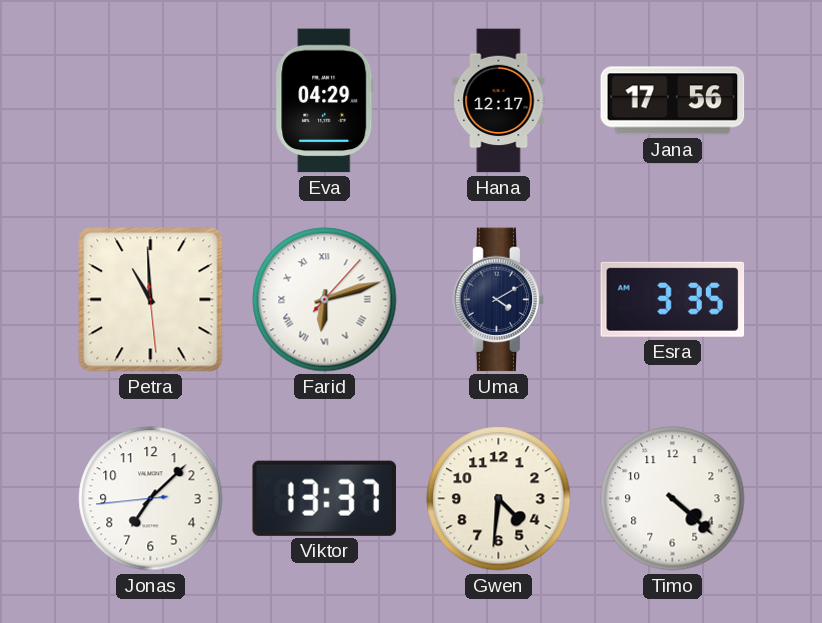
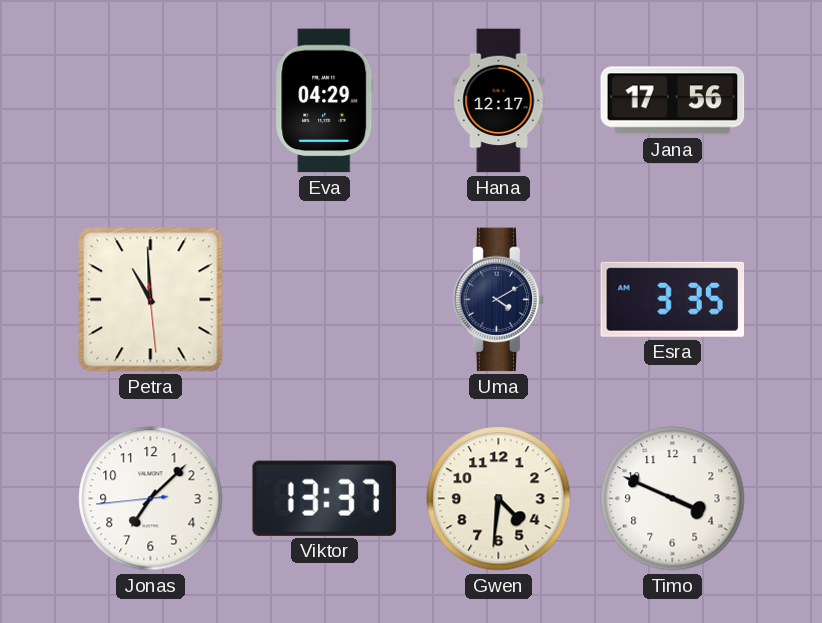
Farid: 6:12 -> none (325, 300)
Timo: 4:22 -> 3:49 (673, 499)
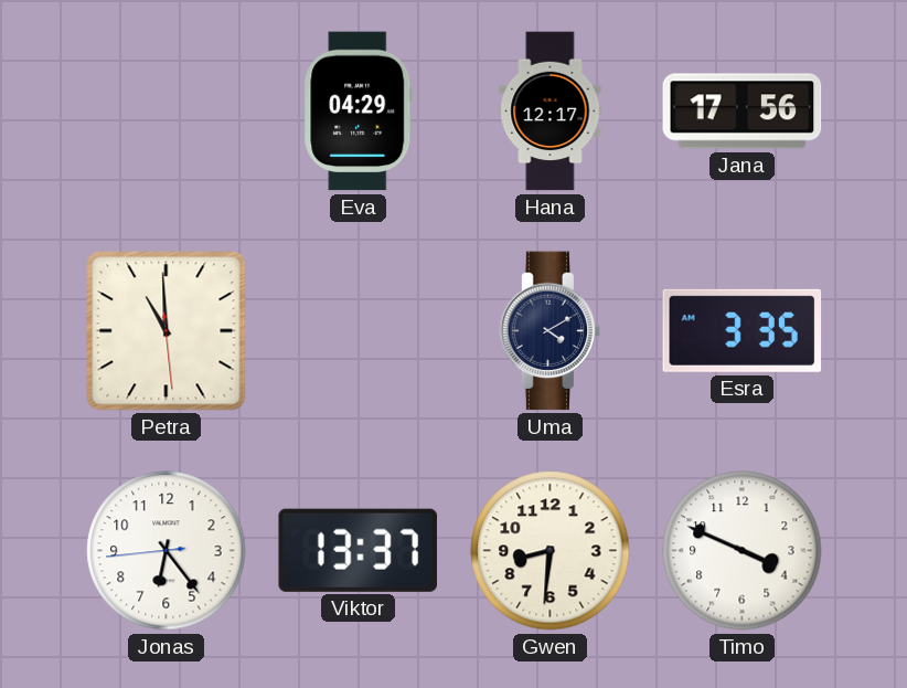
Jonas: 7:07 -> 6:23 (167, 551)
Gwen: 4:31 -> 8:31 (551, 551)
